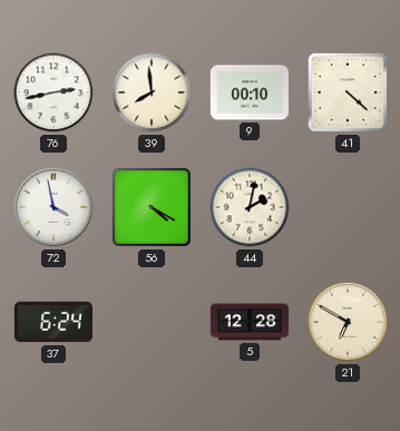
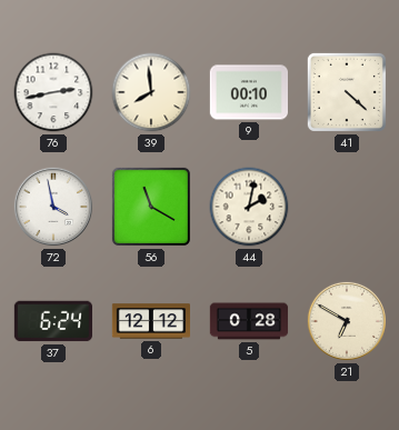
56: 4:20 -> 11:20 (151, 207)
6: none -> 12:12 (150, 321)
5: 12:28 -> 0:28 (249, 321)
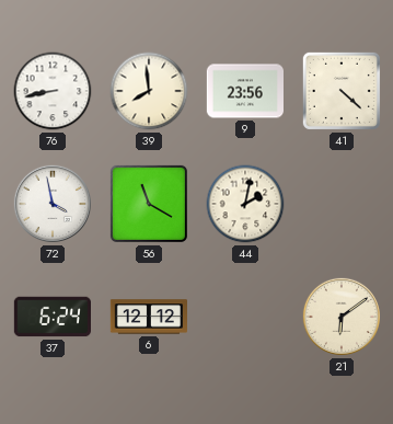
76: 2:43 -> 8:43 (53, 91)
9: 00:10 -> 23:56 (244, 91)
5: 0:28 -> none (249, 321)
21: 6:50 -> 6:09 (342, 317)
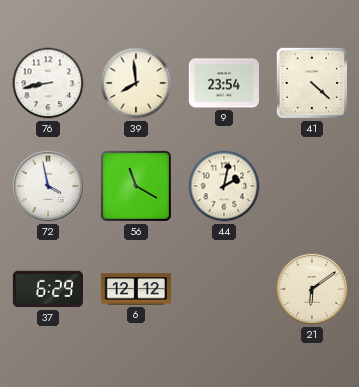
9: 23:56 -> 23:54 (223, 83)
37: 6:24 -> 6:29 (47, 289)
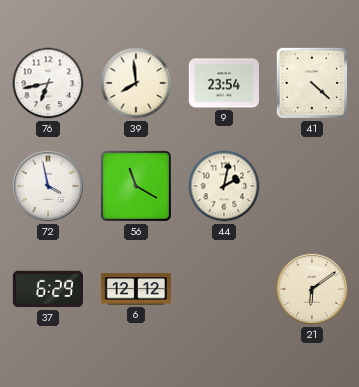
76: 8:43 -> 6:43 (48, 83)
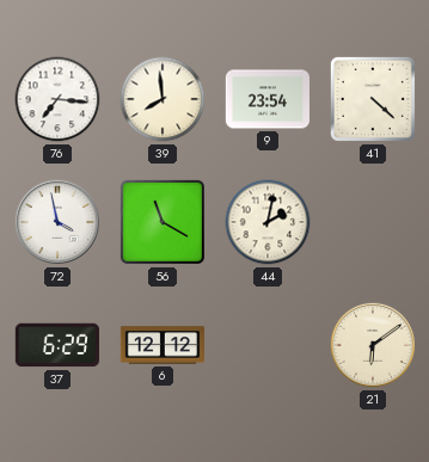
76: 6:43 -> 7:16 (57, 99)
